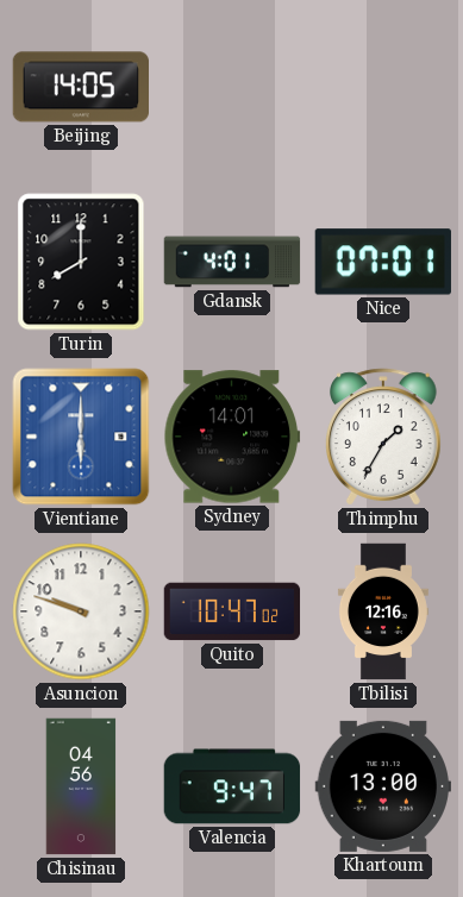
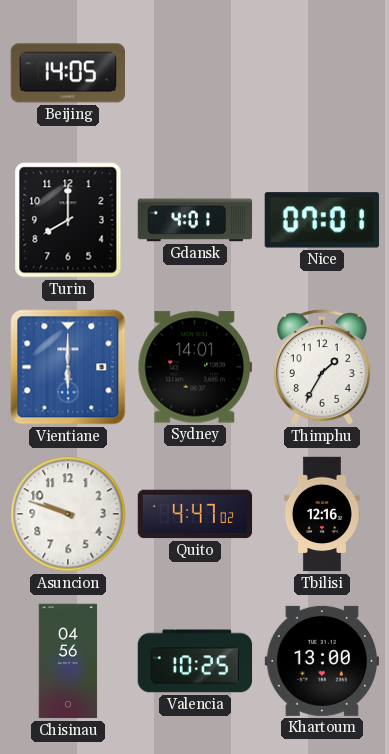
Quito: 10:47 -> 4:47 (195, 514)
Valencia: 9:47 -> 10:25 (195, 661)
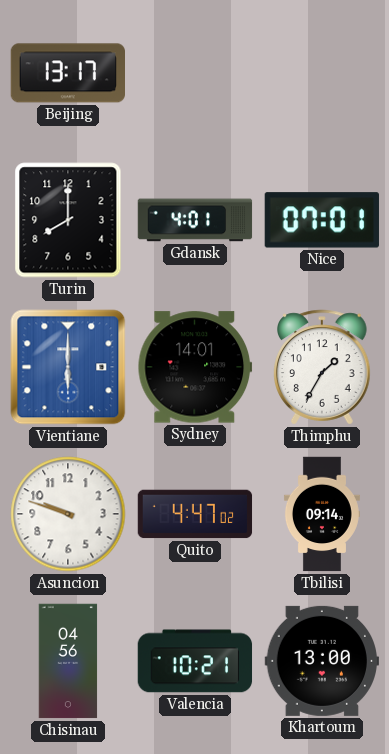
Beijing: 14:05 -> 13:17 (67, 73)
Tbilisi: 12:16 -> 09:14 (322, 514)
Valencia: 10:25 -> 10:21 (195, 661)
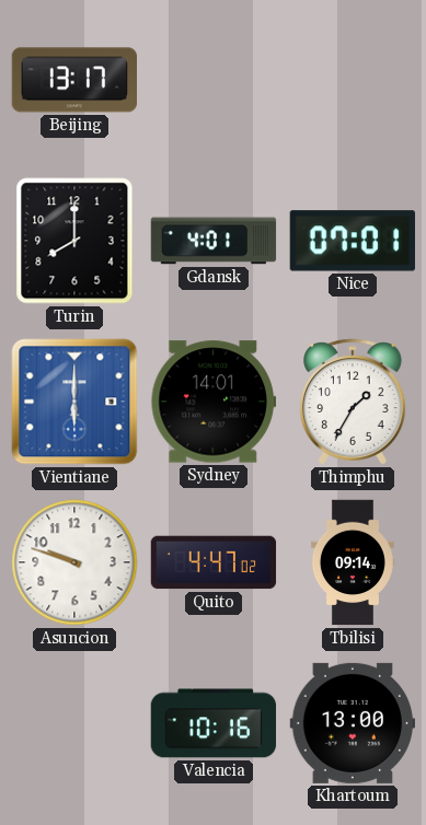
Chisinau: 04:56 -> none (68, 661)
Valencia: 10:21 -> 10:16 (214, 723)
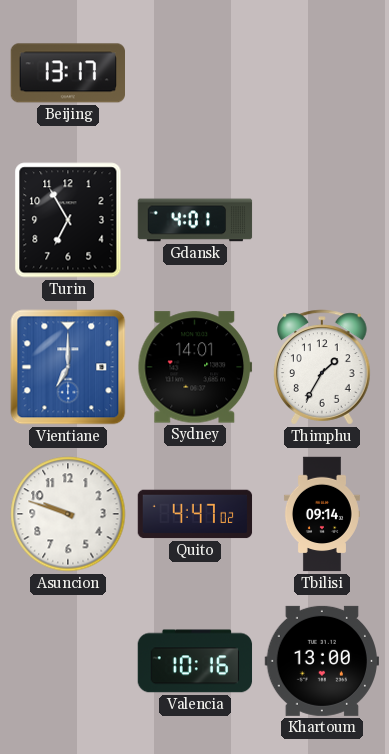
Turin: 8:00 -> 6:55 (68, 220)
Nice: 07:01 -> none (353, 241)
Vientiane: 6:00 -> 7:00 (68, 367)
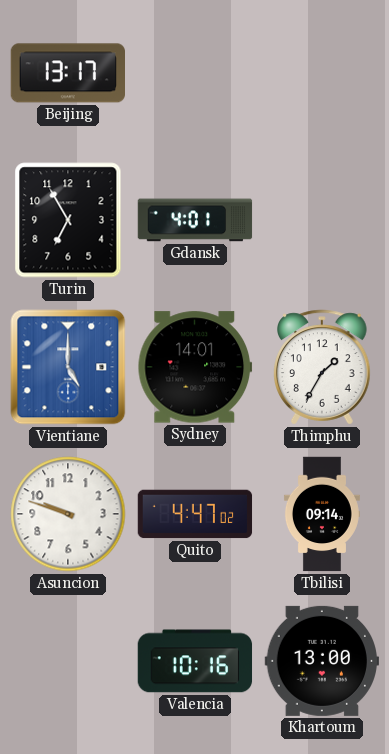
Vientiane: 7:00 -> 5:00 (68, 367)
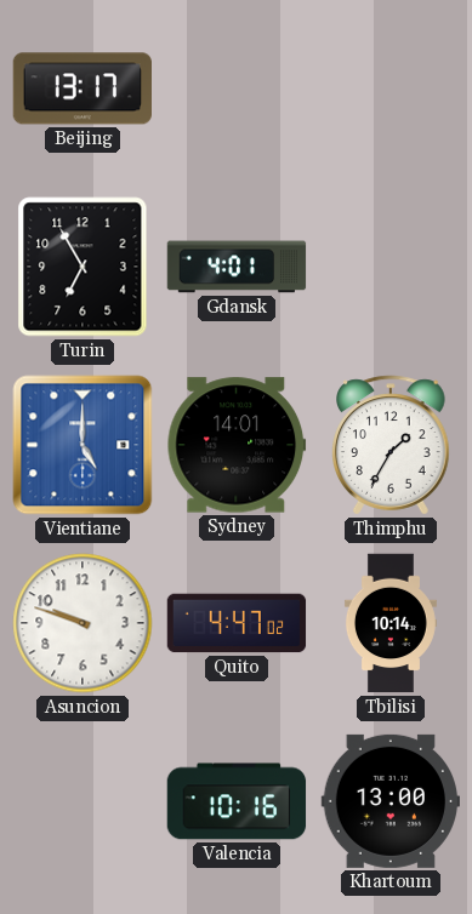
Tbilisi: 09:14 -> 10:14 (391, 623)
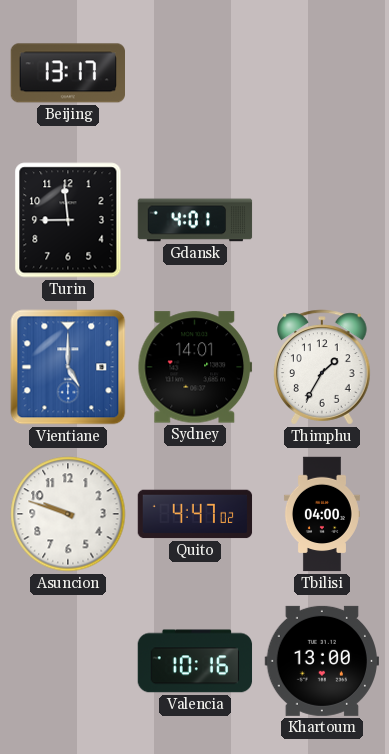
Turin: 6:55 -> 8:59 (68, 220)
Tbilisi: 10:14 -> 04:00 (322, 514)
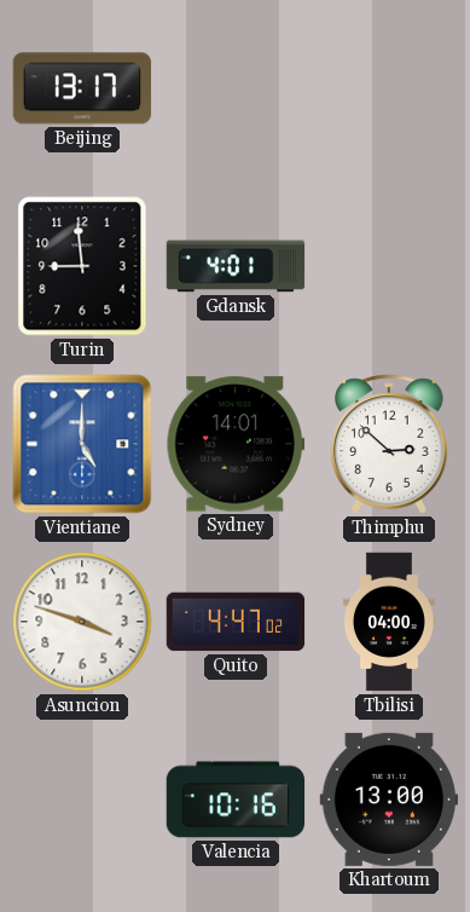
Thimphu: 1:35 -> 2:52 (390, 444)
Asuncion: 9:48 -> 3:48 (82, 622)
